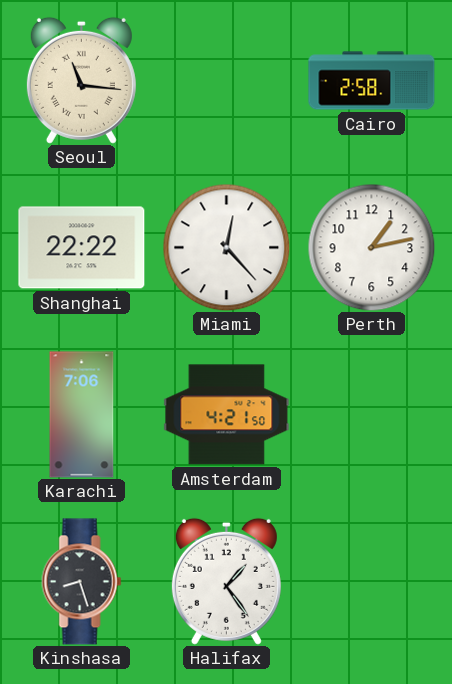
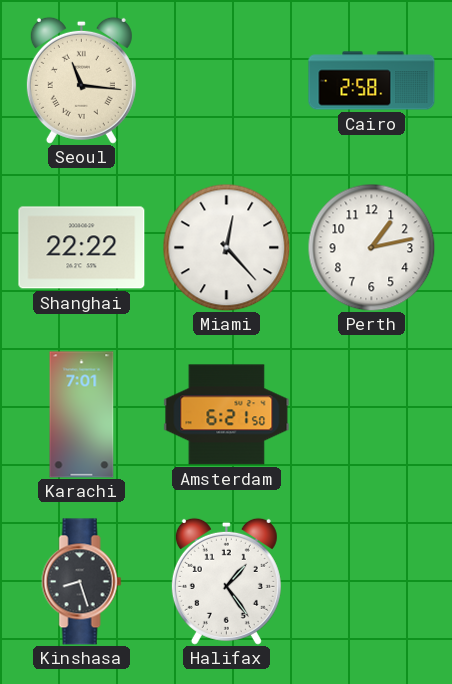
Karachi: 7:06 -> 7:01 (82, 415)
Amsterdam: 4:21 -> 6:21 (227, 415)
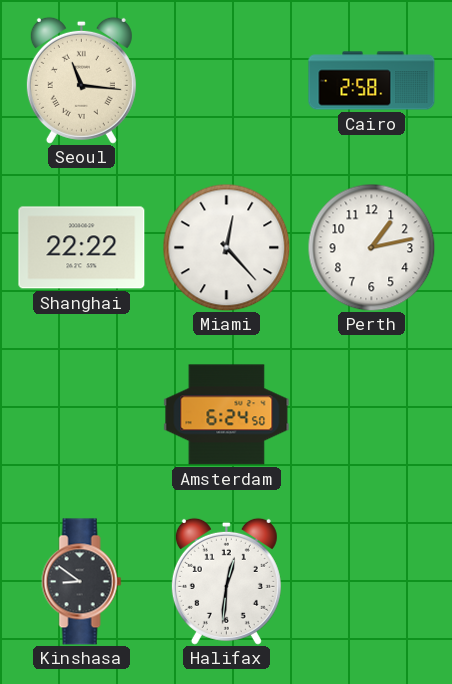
Karachi: 7:01 -> none (82, 415)
Amsterdam: 6:21 -> 6:24 (227, 415)
Kinshasa: 8:27 -> 8:51 (82, 582)
Halifax: 1:24 -> 12:31 (226, 581)
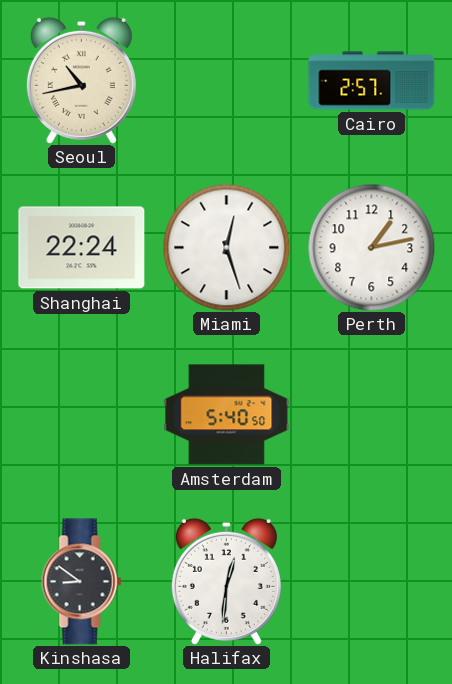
Seoul: 11:16 -> 10:43 (81, 80)
Cairo: 2:58 -> 2:57 (372, 81)
Shanghai: 22:22 -> 22:24 (82, 248)
Miami: 12:23 -> 12:27 (226, 247)
Amsterdam: 6:24 -> 5:40 (227, 415)
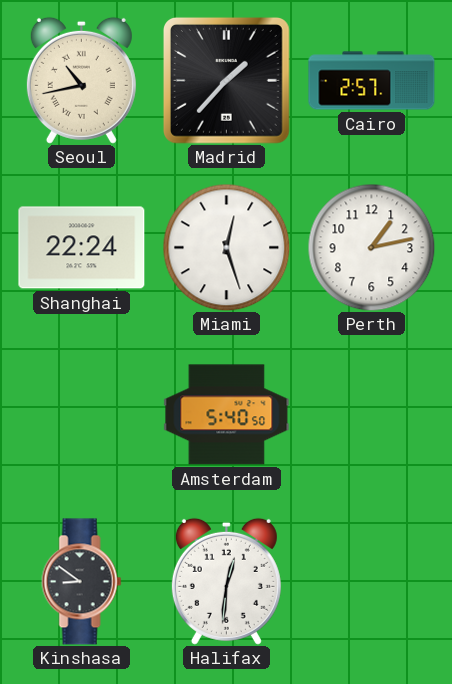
Madrid: none -> 1:37 (226, 80)
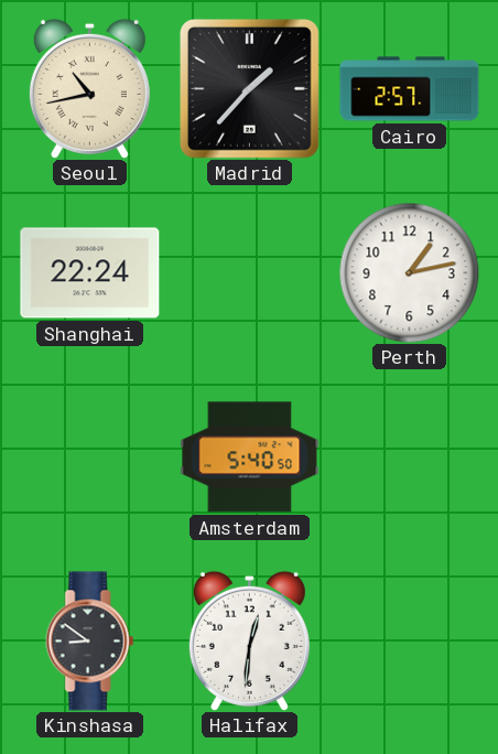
Miami: 12:27 -> none (226, 247)
